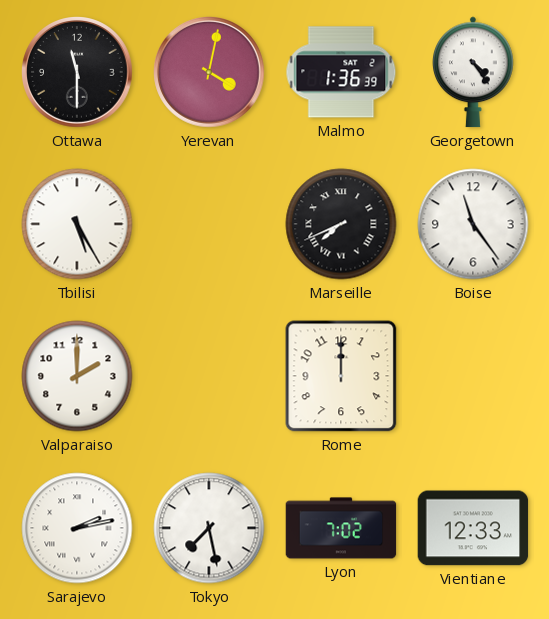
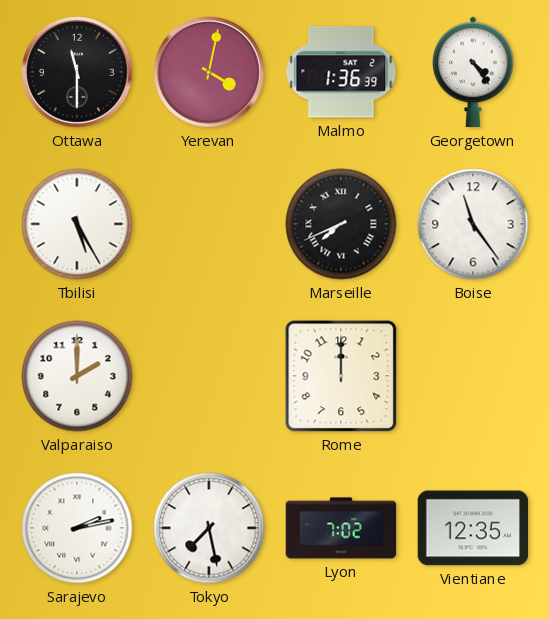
Vientiane: 12:33 -> 12:35 (473, 528)
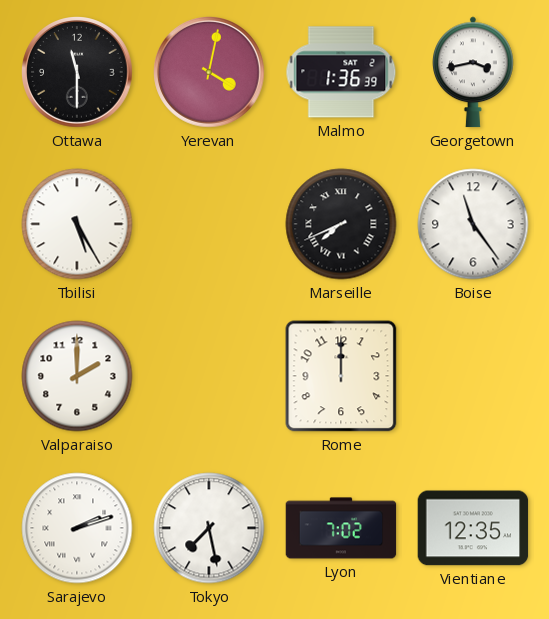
Georgetown: 4:24 -> 3:43 (474, 72)
Sarajevo: 2:13 -> 2:12 (77, 528)
